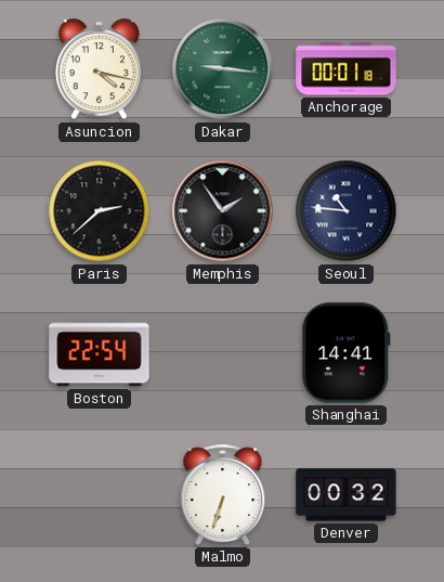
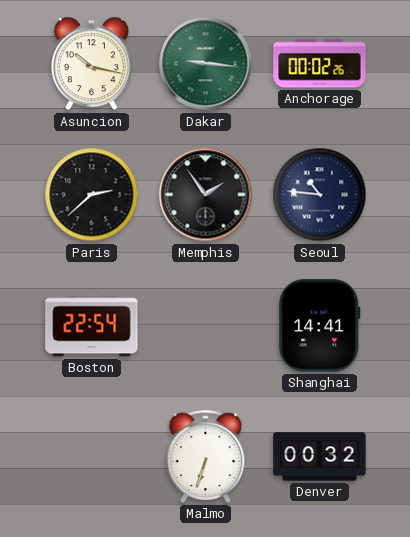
Asuncion: 4:17 -> 10:17 (91, 64)
Anchorage: 00:01 -> 00:02 (320, 64)
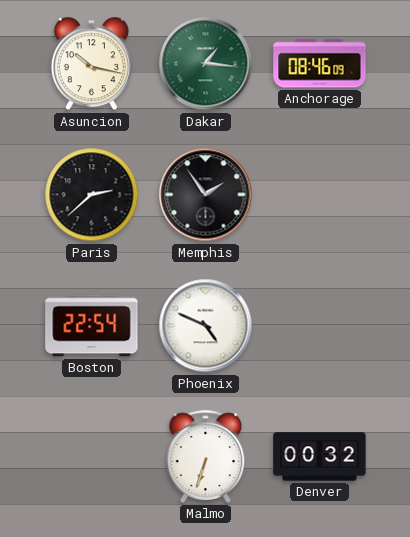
Dakar: 9:16 -> 1:16 (206, 64)
Anchorage: 00:02 -> 08:46 (320, 64)
Seoul: 10:46 -> none (320, 195)
Phoenix: none -> 4:49 (206, 326)
Shanghai: 14:41 -> none (320, 326)
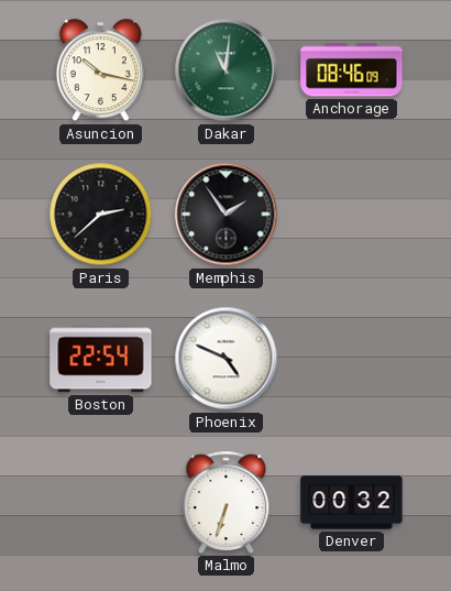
Dakar: 1:16 -> 11:01 (227, 70)
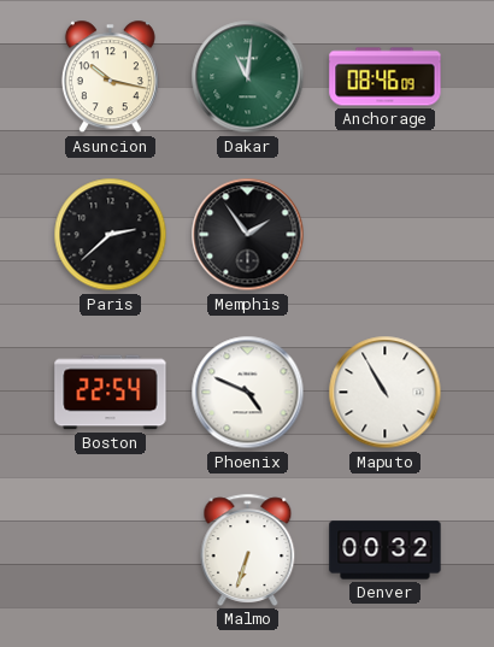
Maputo: none -> 10:55 (386, 393)
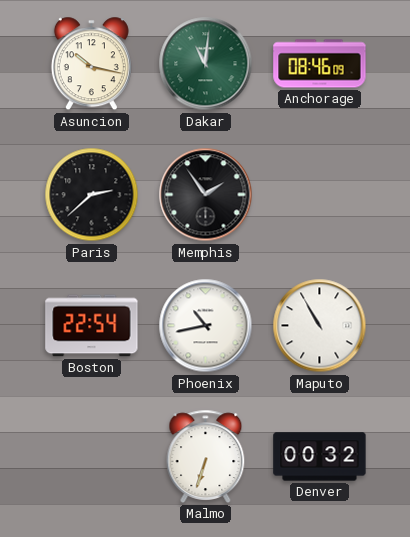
Phoenix: 4:49 -> 10:43 (206, 326)
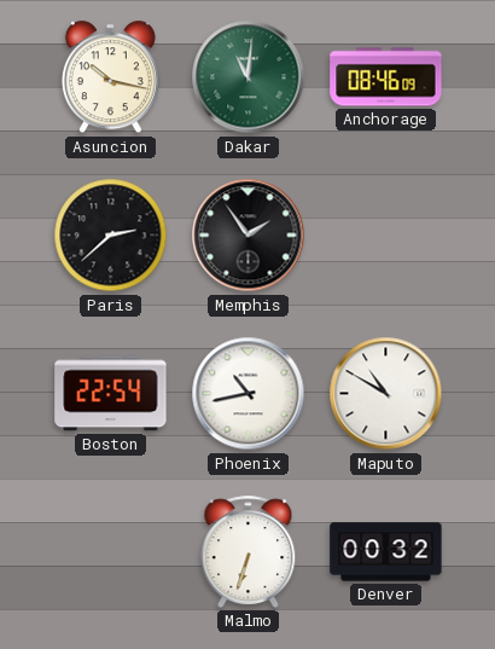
Maputo: 10:55 -> 10:50 (386, 394)
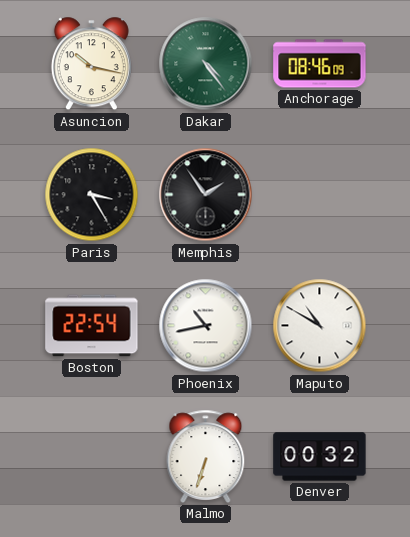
Dakar: 11:01 -> 4:24 (206, 64)
Paris: 2:38 -> 3:25 (92, 195)
